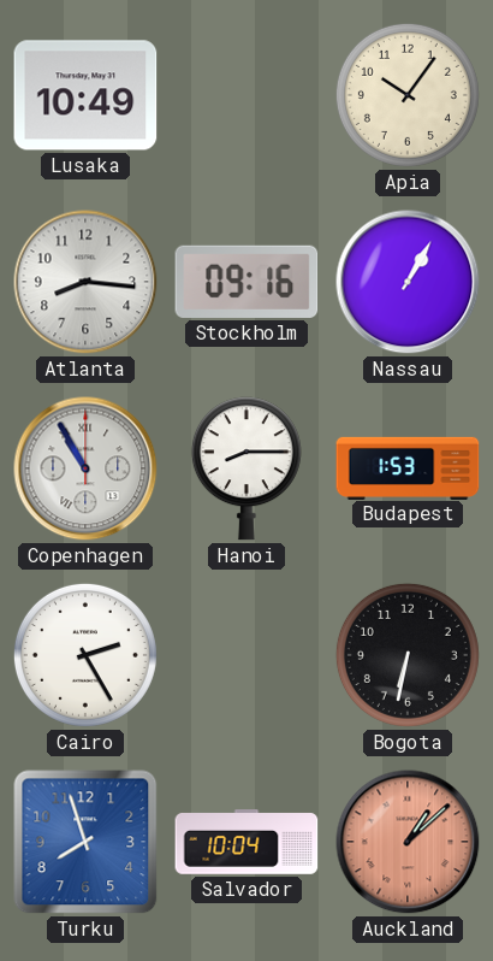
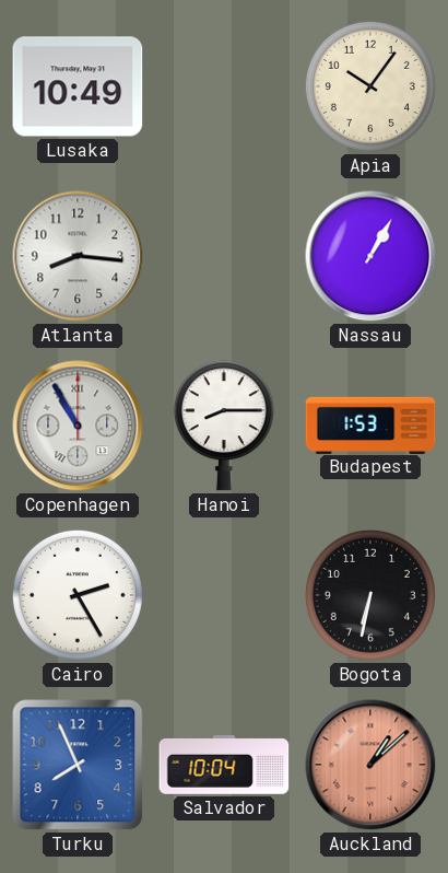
Stockholm: 09:16 -> none (246, 282)
Turku: 7:57 -> 7:56 (78, 765)
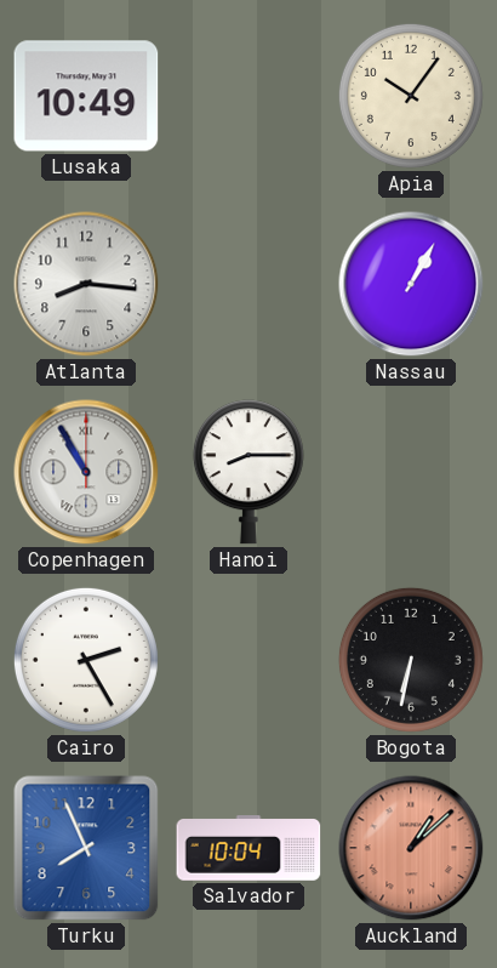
Budapest: 1:53 -> none (370, 424)
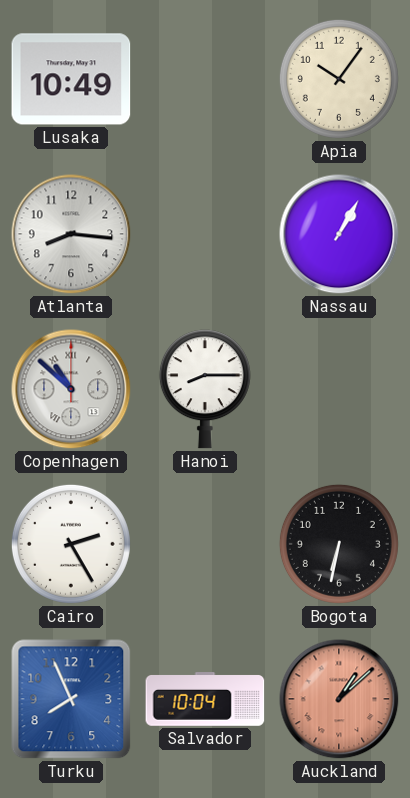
Copenhagen: 10:55 -> 10:52 (71, 389)
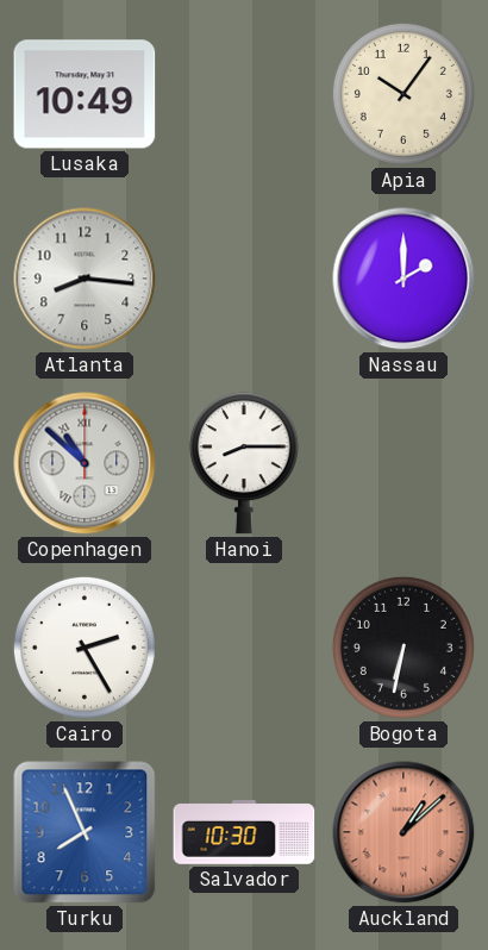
Nassau: 1:05 -> 2:00 (403, 279)
Salvador: 10:04 -> 10:30 (244, 832)
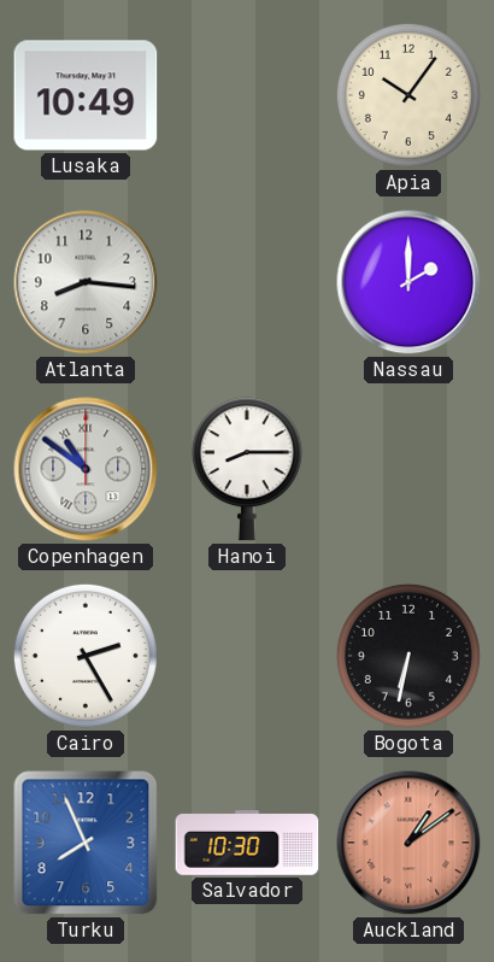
Copenhagen: 10:52 -> 10:51 (86, 469)
Auckland: 1:08 -> 1:09 (408, 843)
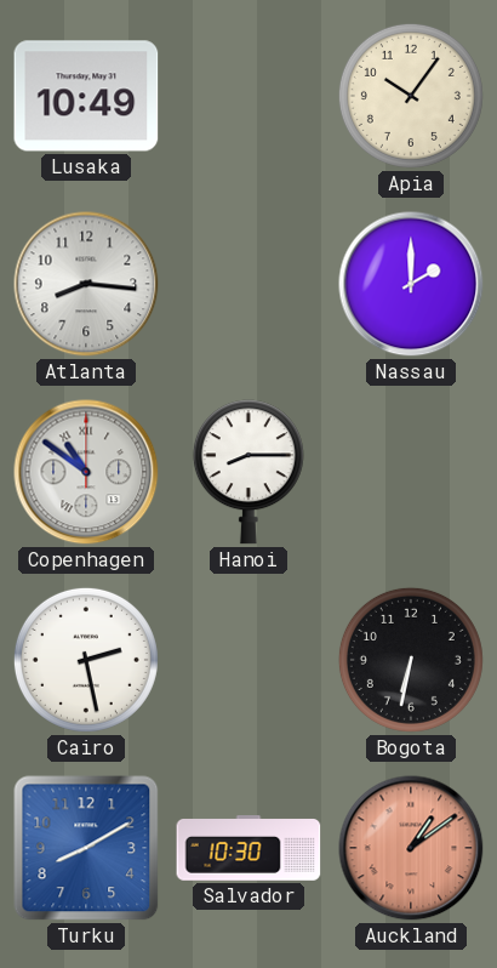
Cairo: 2:25 -> 2:28 (86, 660)
Turku: 7:56 -> 8:10 (86, 848)
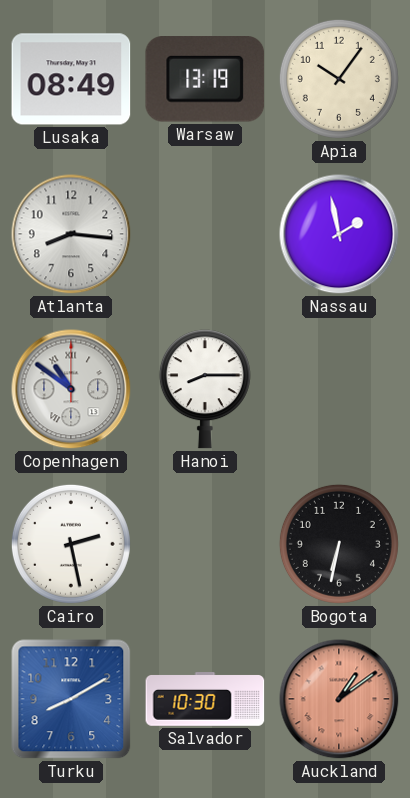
Lusaka: 10:49 -> 08:49 (71, 79)
Warsaw: none -> 13:19 (205, 80)
Nassau: 2:00 -> 1:58 (339, 234)
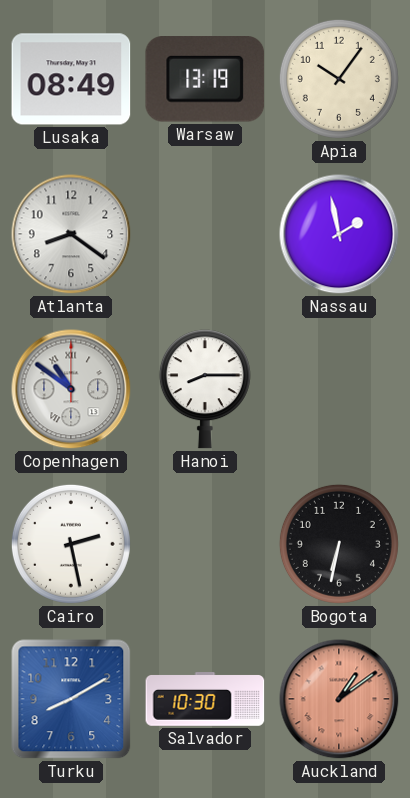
Atlanta: 8:16 -> 8:21 (71, 234)
